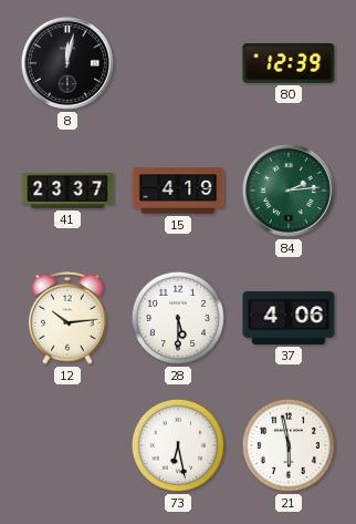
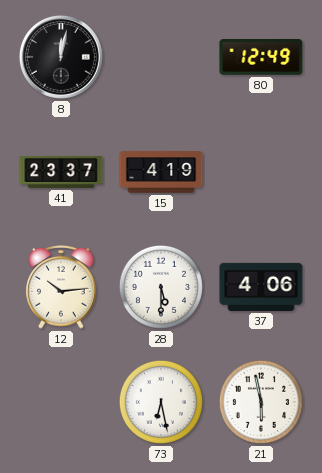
80: 12:39 -> 12:49 (261, 57)
84: 2:14 -> none (289, 191)
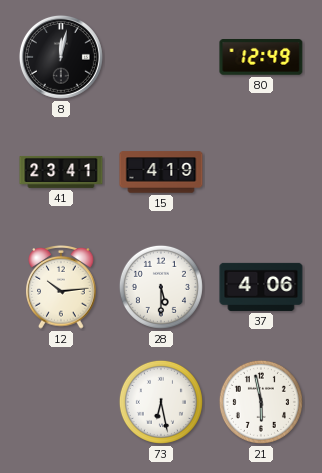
41: 23:37 -> 23:41 (61, 172)
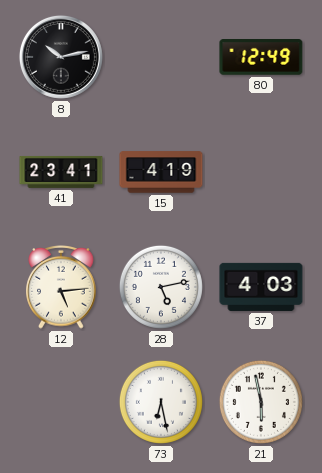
8: 12:02 -> 10:13 (61, 57)
12: 10:14 -> 5:14 (61, 288)
28: 5:30 -> 5:13 (161, 287)
37: 4:06 -> 4:03 (261, 287)
